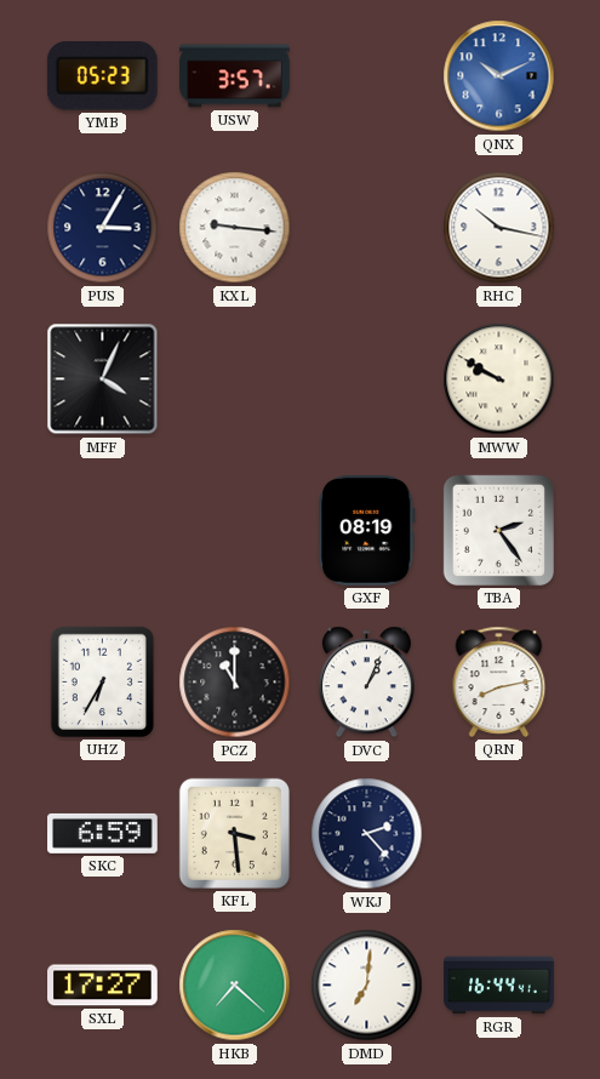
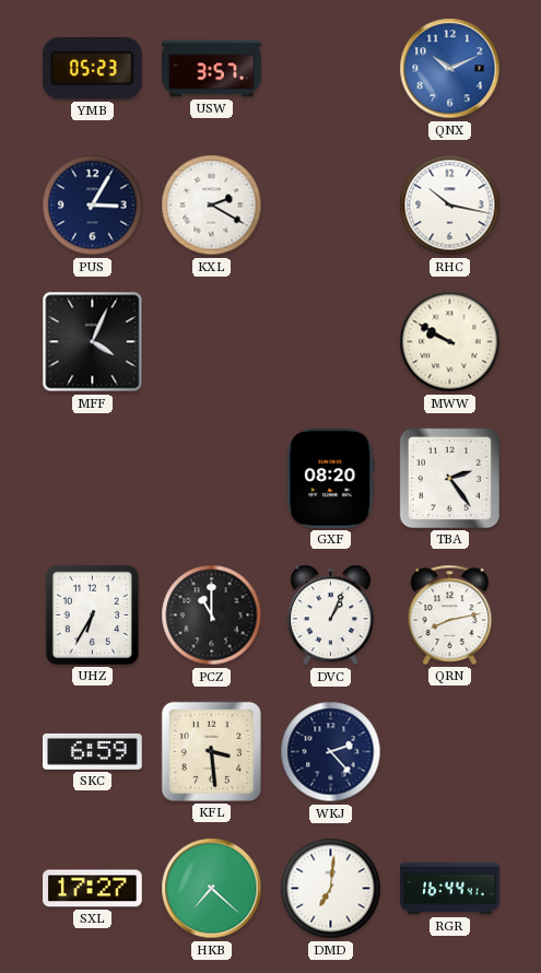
KXL: 9:16 -> 2:20 (212, 206)
GXF: 08:19 -> 08:20 (331, 479)
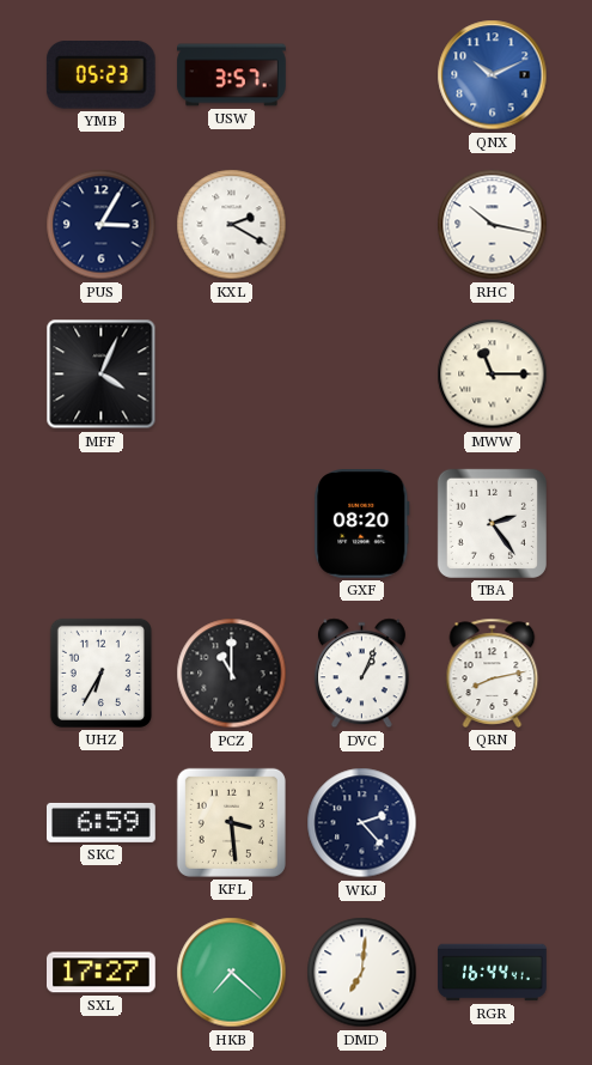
MWW: 9:50 -> 11:15 (493, 375)
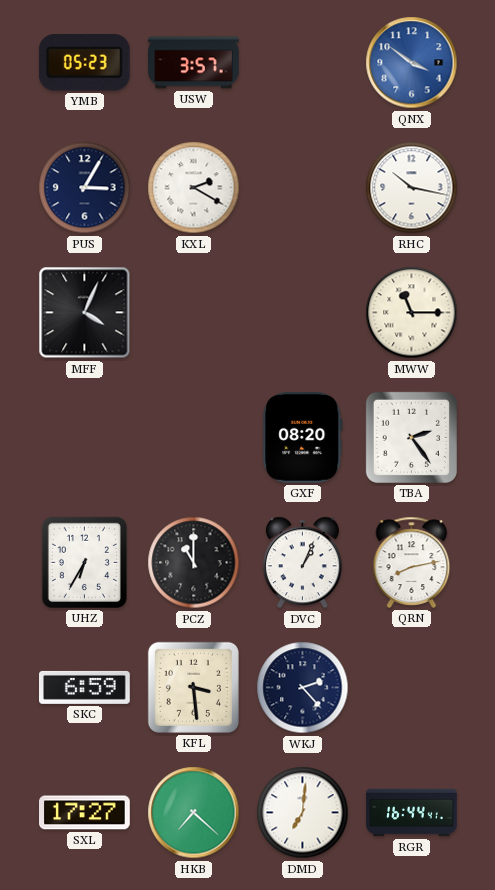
QNX: 10:11 -> 3:51 (412, 63)
